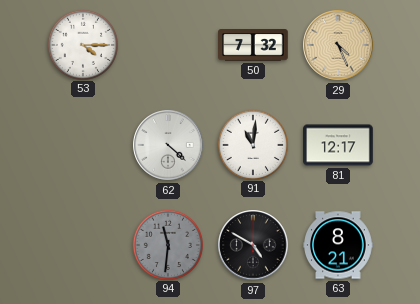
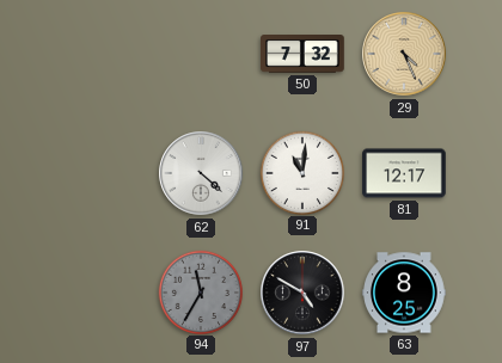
53: 4:15 -> none (82, 44)
94: 11:31 -> 11:35 (200, 291)
63: 8:21 -> 8:25 (404, 293)
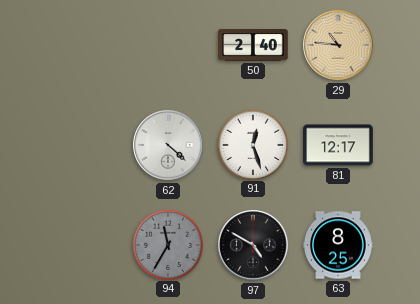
50: 7:32 -> 2:40 (253, 46)
29: 4:26 -> 10:46 (338, 45)
91: 11:01 -> 12:27 (252, 144)
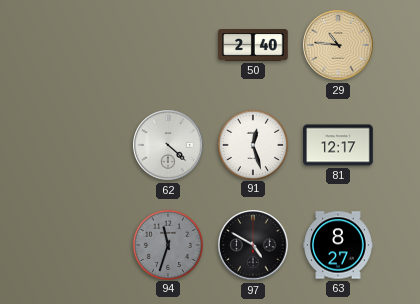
94: 11:35 -> 11:33 (167, 244)
63: 8:25 -> 8:27 (338, 245)
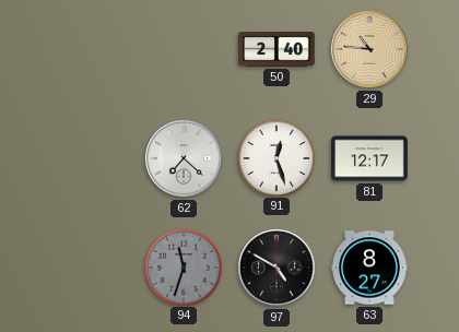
62: 4:22 -> 7:22 (184, 158)
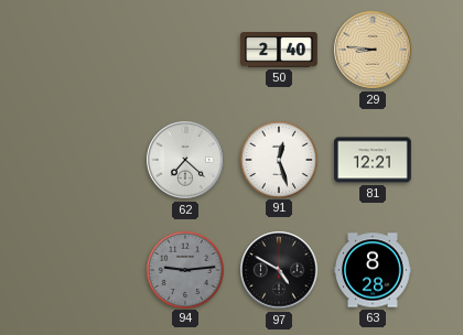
29: 10:46 -> 8:46 (373, 50)
81: 12:17 -> 12:21 (373, 160)
94: 11:33 -> 9:14 (184, 269)
63: 8:27 -> 8:28 (373, 270)
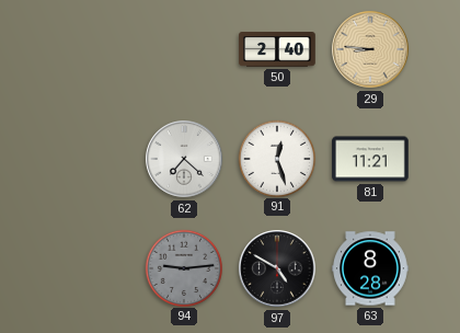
81: 12:21 -> 11:21 (370, 159)
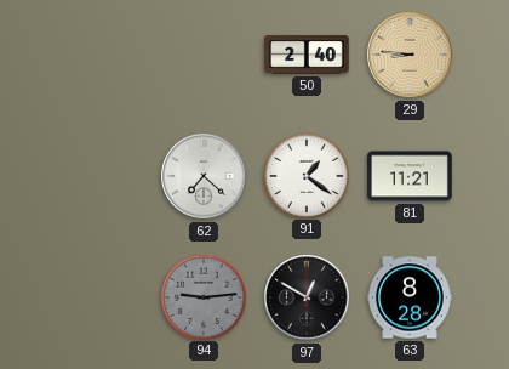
91: 12:27 -> 1:21 (305, 175)
97: 4:50 -> 12:50 (307, 297)
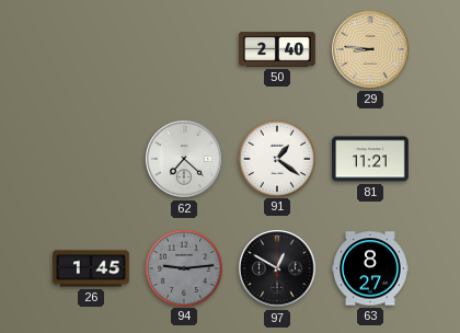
26: none -> 1:45 (91, 268)
63: 8:28 -> 8:27 (370, 268)
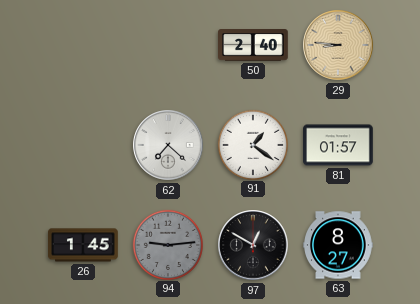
81: 11:21 -> 01:57 (338, 145)
